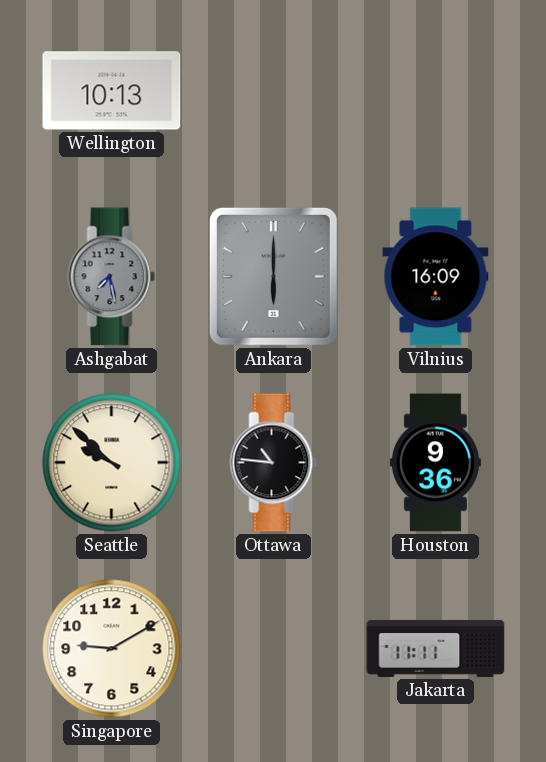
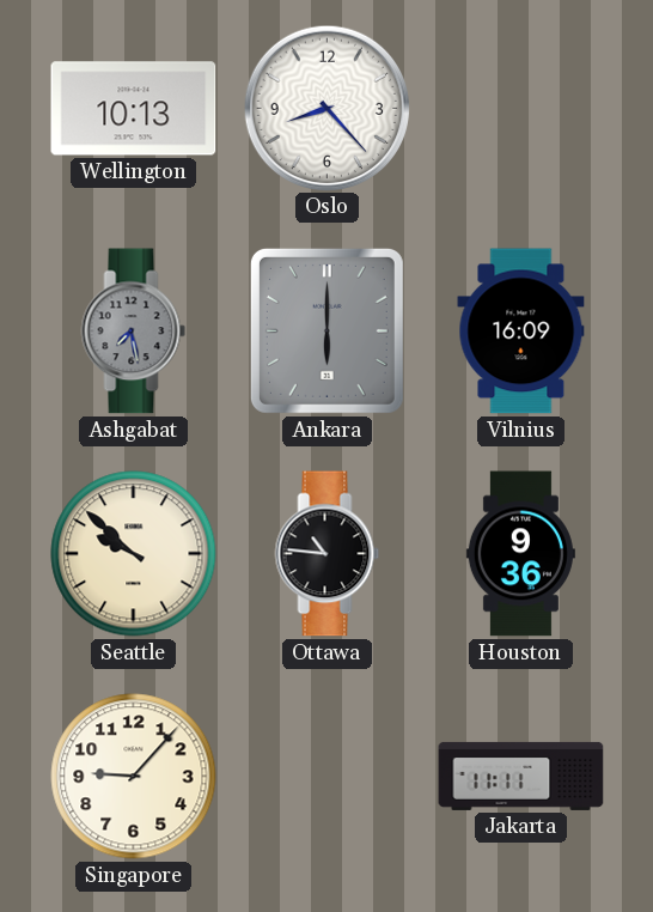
Oslo: none -> 8:23 (326, 108)
Singapore: 9:10 -> 9:07 (134, 777)
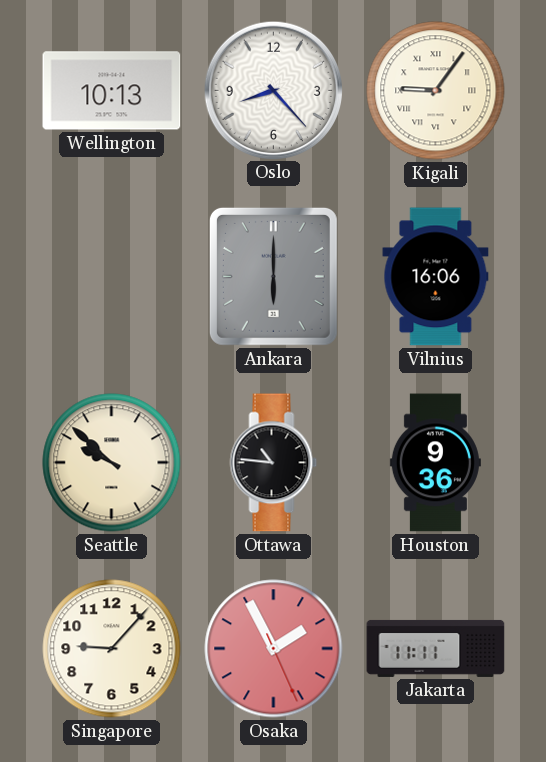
Kigali: none -> 9:06 (436, 91)
Ashgabat: 7:28 -> none (134, 332)
Vilnius: 16:09 -> 16:06 (436, 277)
Osaka: none -> 1:55 (274, 649)
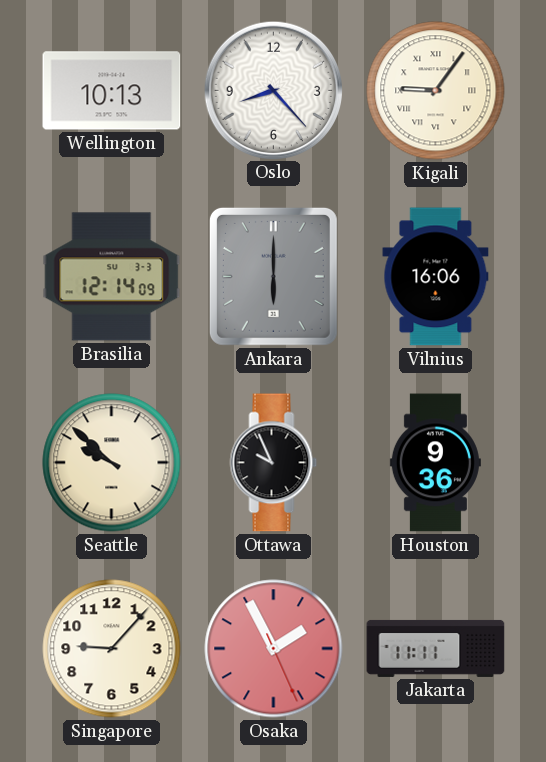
Brasilia: none -> 12:14 (112, 277)
Ottawa: 10:46 -> 9:56 (274, 463)
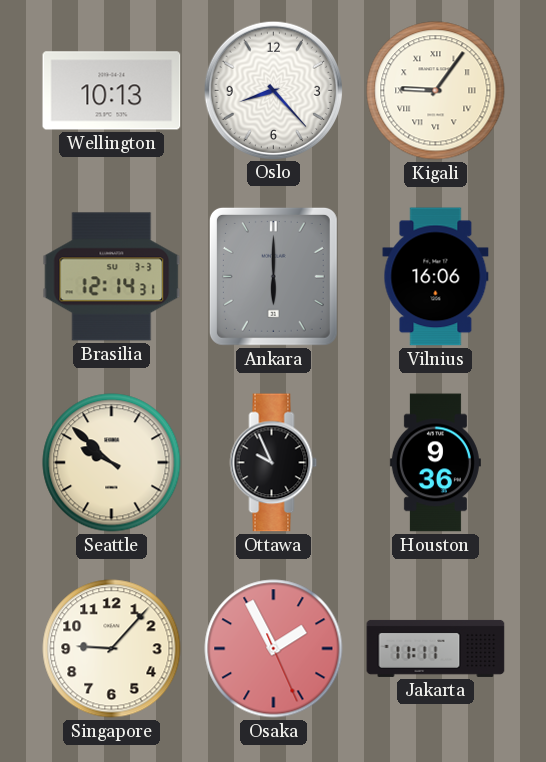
Brasilia: 12:14:09 -> 12:14:31 (112, 277)
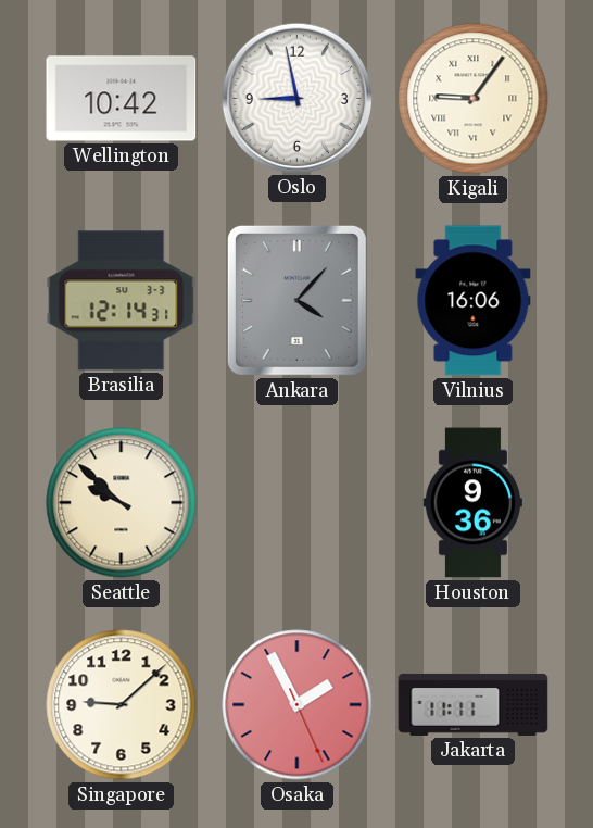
Wellington: 10:13 -> 10:42 (122, 99)
Oslo: 8:23 -> 8:58 (296, 98)
Ankara: 6:00 -> 4:07 (296, 300)
Ottawa: 9:56 -> none (274, 463)
Singapore: 9:07 -> 9:08 (122, 705)
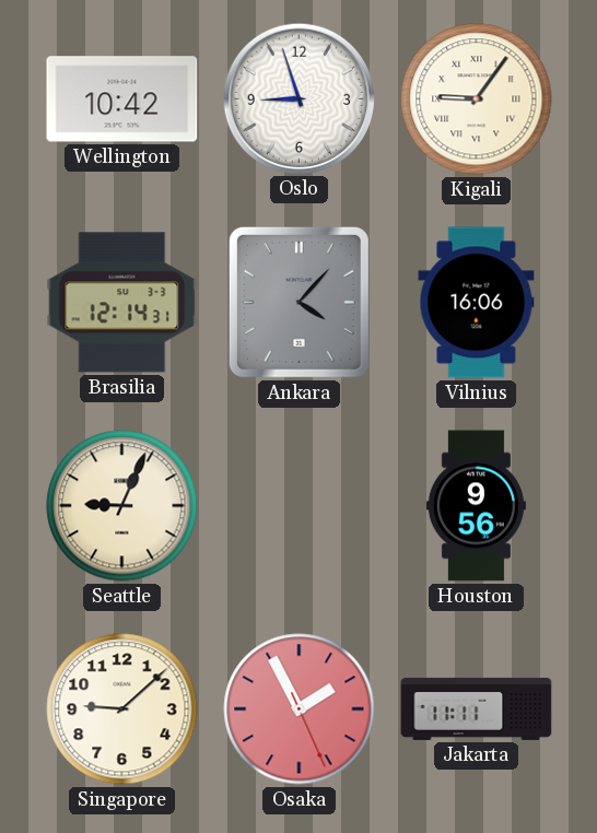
Oslo: 8:58 -> 8:57 (298, 98)
Seattle: 9:52 -> 9:04 (122, 506)
Houston: 9:36 -> 9:56 (476, 506)
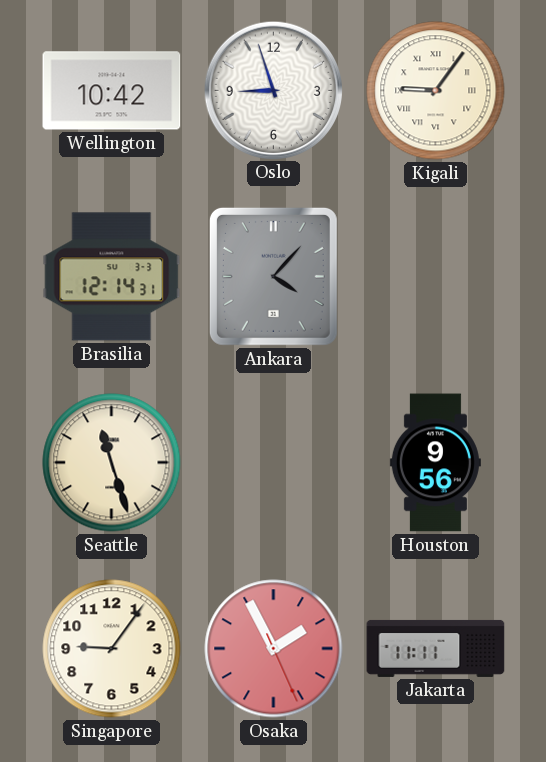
Vilnius: 16:06 -> none (477, 303)
Seattle: 9:04 -> 11:27 (112, 463)
Singapore: 9:08 -> 9:06 (112, 649)
